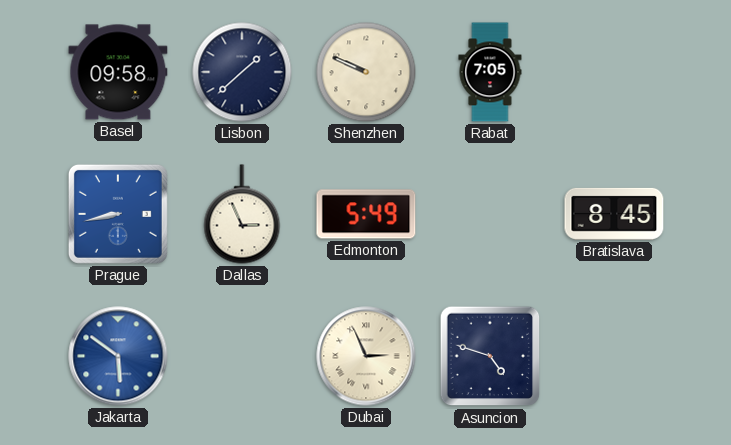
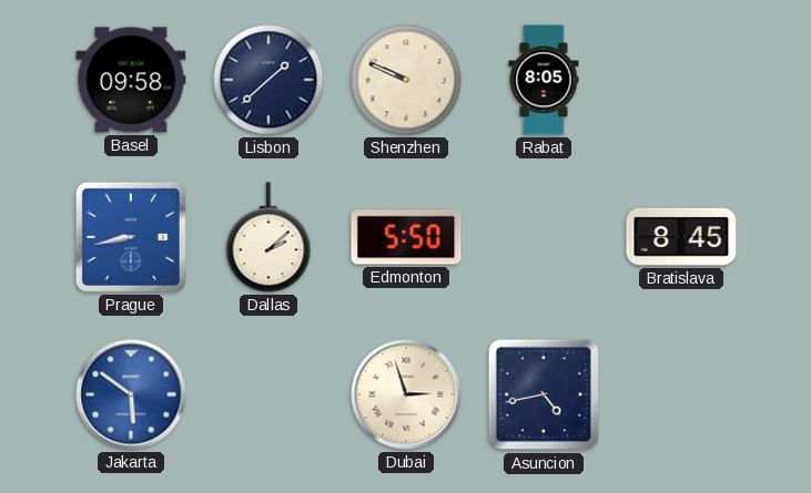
Rabat: 7:05 -> 8:05 (544, 80)
Dallas: 2:56 -> 2:08 (268, 237)
Edmonton: 5:49 -> 5:50 (406, 237)
Dubai: 2:56 -> 2:57 (406, 394)
Asuncion: 4:48 -> 4:43 (544, 394)
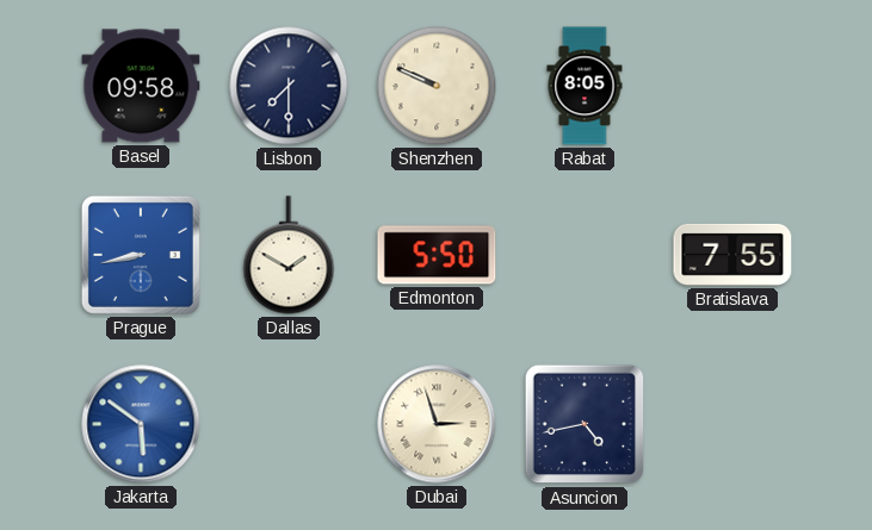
Lisbon: 1:38 -> 7:30 (289, 86)
Dallas: 2:08 -> 1:50 (289, 255)
Bratislava: 8:45 -> 7:55 (732, 255)
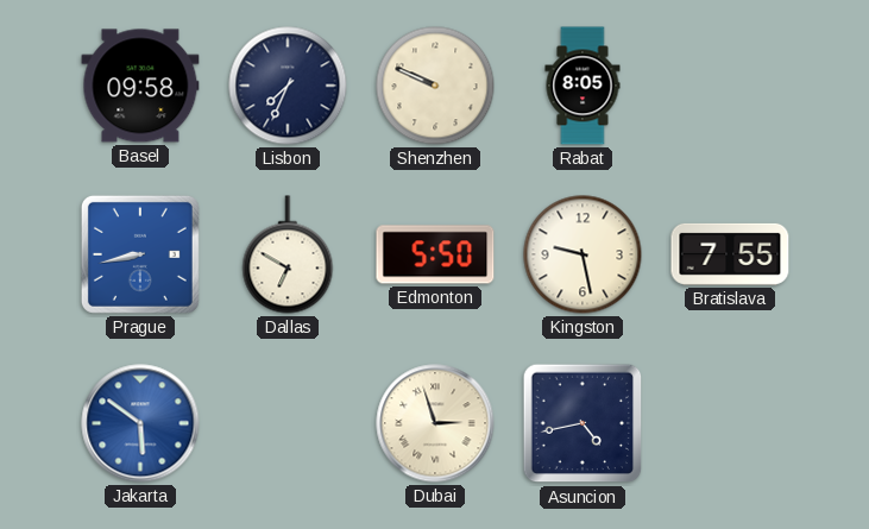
Lisbon: 7:30 -> 7:34 (288, 86)
Dallas: 1:50 -> 6:50 (288, 254)
Kingston: none -> 9:28 (583, 254)
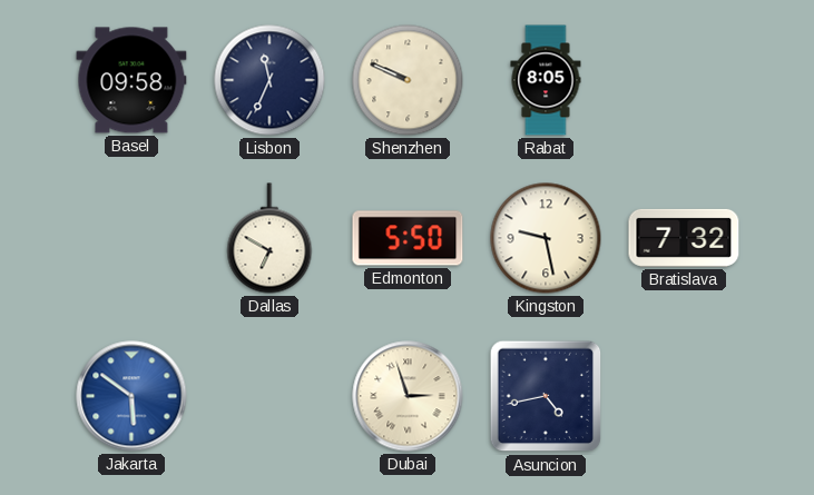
Lisbon: 7:34 -> 11:34 (269, 80)
Prague: 8:43 -> none (140, 254)
Bratislava: 7:55 -> 7:32 (684, 238)
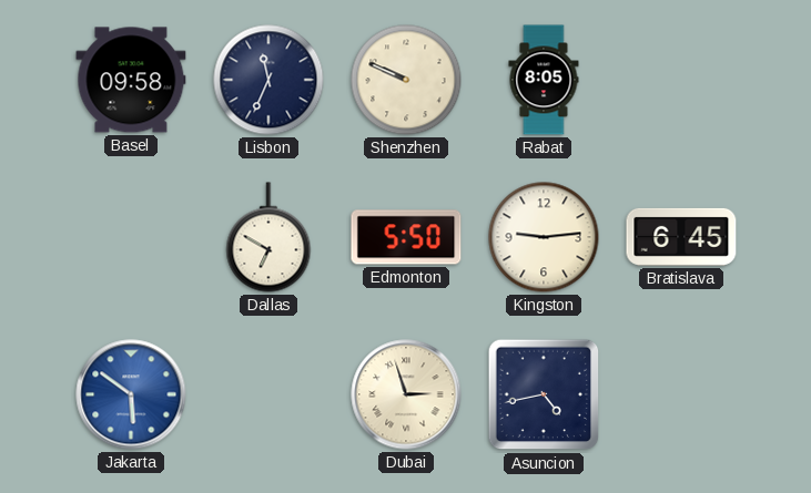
Kingston: 9:28 -> 9:14 (544, 237)
Bratislava: 7:32 -> 6:45 (681, 237)
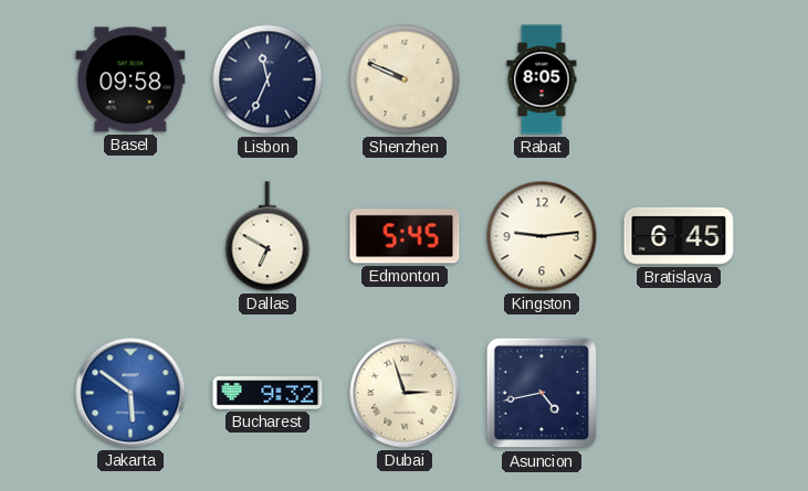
Edmonton: 5:50 -> 5:45 (405, 236)
Bucharest: none -> 9:32 (267, 393)
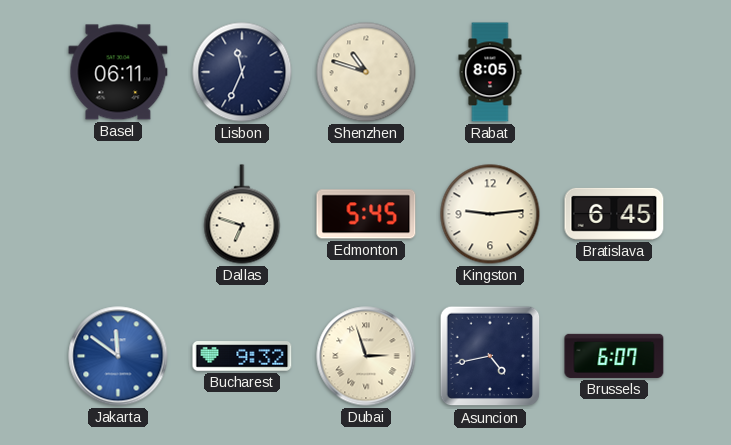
Basel: 09:58 -> 06:11 (118, 72)
Shenzhen: 9:49 -> 10:48 (366, 72)
Dallas: 6:50 -> 6:48 (242, 214)
Jakarta: 5:51 -> 11:51 (118, 356)
Brussels: none -> 6:07 (614, 356)
